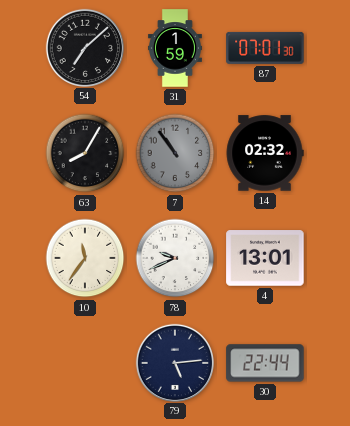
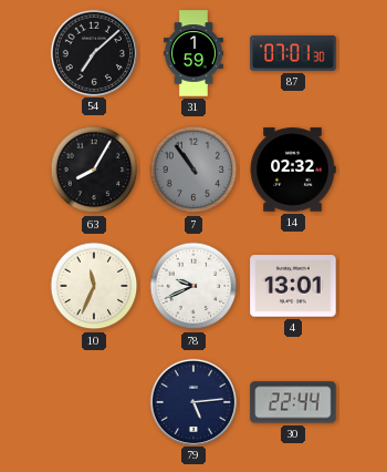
10: 11:36 -> 11:34 (94, 286)
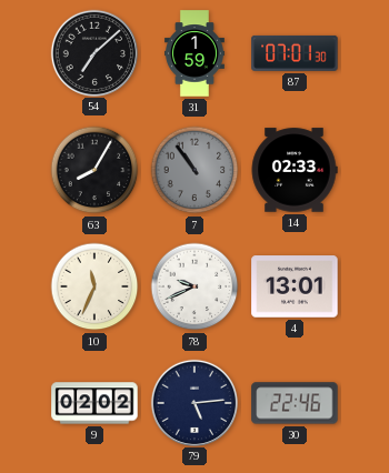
14: 02:32 -> 02:33 (295, 170)
9: none -> 02:02 (94, 403)
30: 22:44 -> 22:46 (295, 403)
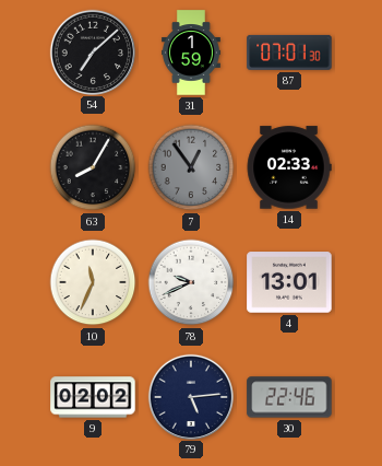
7: 10:54 -> 12:54 (191, 167)
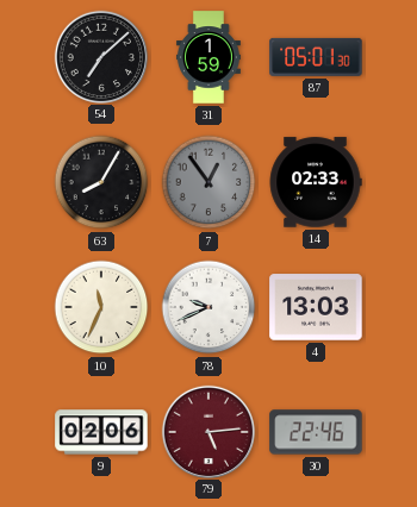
87: 07:01 -> 05:01 (316, 57)
4: 13:01 -> 13:03 (316, 307)
9: 02:02 -> 02:06 (101, 432)
79 dial: navy -> burgundy (207, 431)
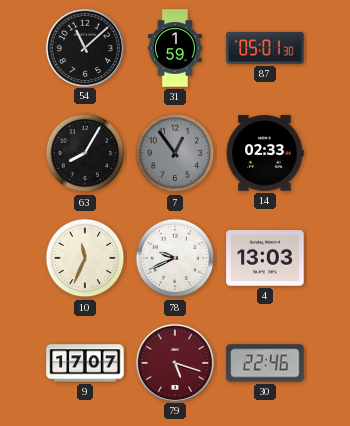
54: 7:08 -> 11:08 (84, 47)
9: 02:06 -> 17:07 (85, 363)
79: 5:14 -> 5:18 (174, 362)
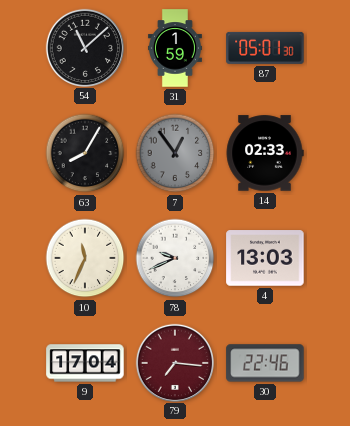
9: 17:07 -> 17:04 (85, 363)
79: 5:18 -> 7:16 (174, 362)
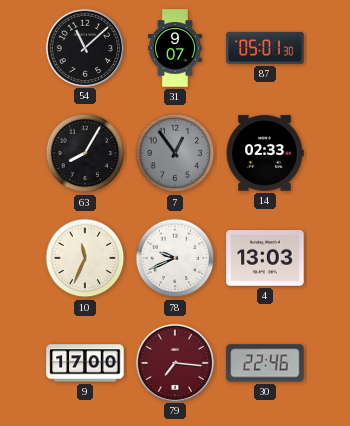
31: 1:59 -> 9:07 (175, 48)
9: 17:04 -> 17:00 (85, 363)
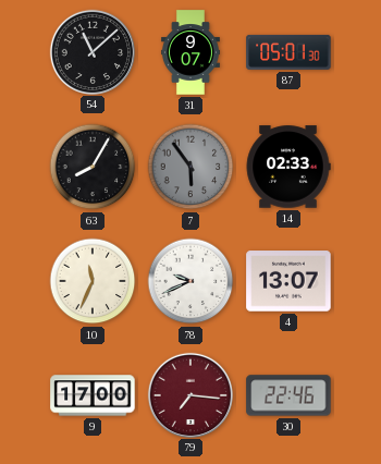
7: 12:54 -> 5:54 (190, 167)
4: 13:03 -> 13:07 (288, 281)
